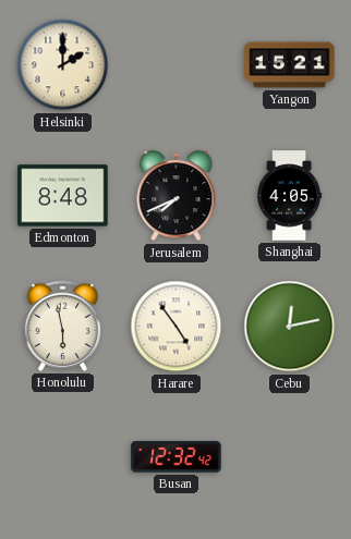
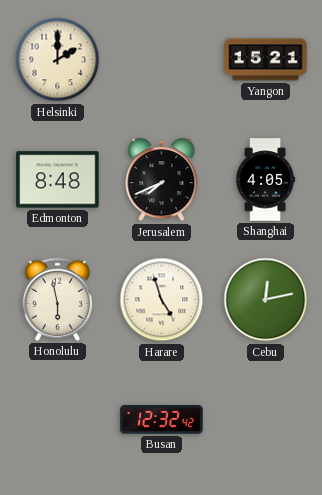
Harare: 4:54 -> 4:57 (162, 300)
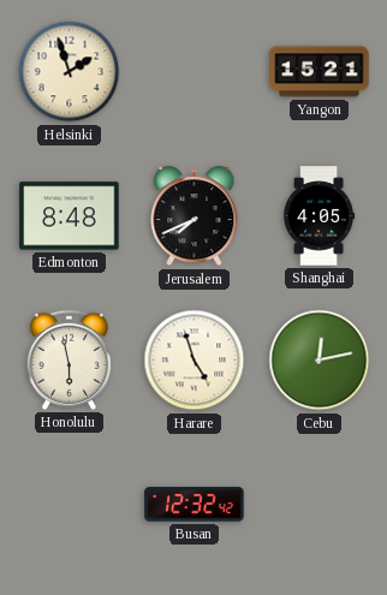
Helsinki: 2:00 -> 1:57 (70, 72)
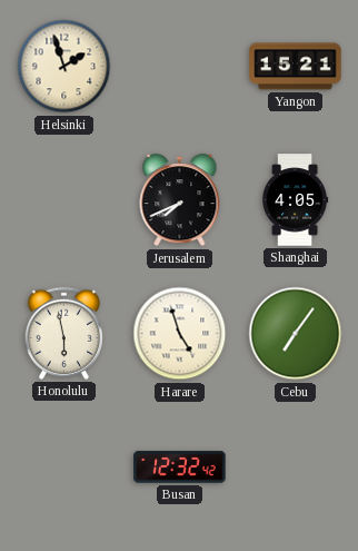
Edmonton: 8:48 -> none (70, 216)
Cebu: 12:13 -> 7:06 (296, 334)
